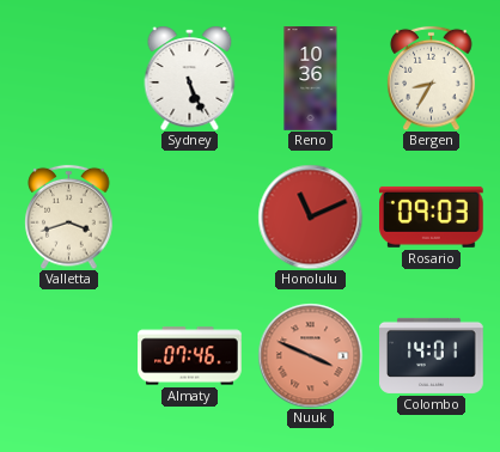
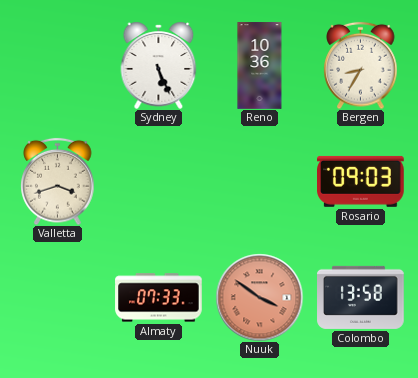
Honolulu: 11:11 -> none (310, 216)
Almaty: 07:46 -> 07:33 (159, 298)
Nuuk: 3:49 -> 3:51 (259, 297)
Colombo: 14:01 -> 13:58 (361, 297)
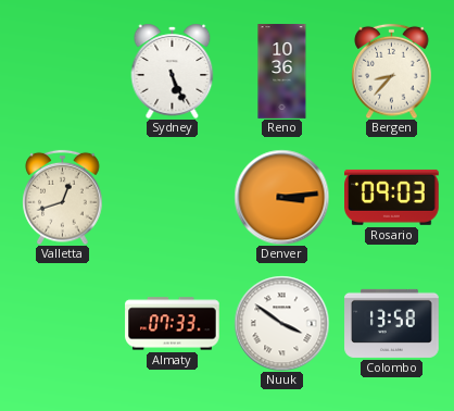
Bergen: 8:35 -> 8:37 (392, 71)
Valletta: 3:42 -> 12:42 (63, 197)
Denver: none -> 3:14 (281, 197)
Nuuk dial: salmon -> white (281, 323)
